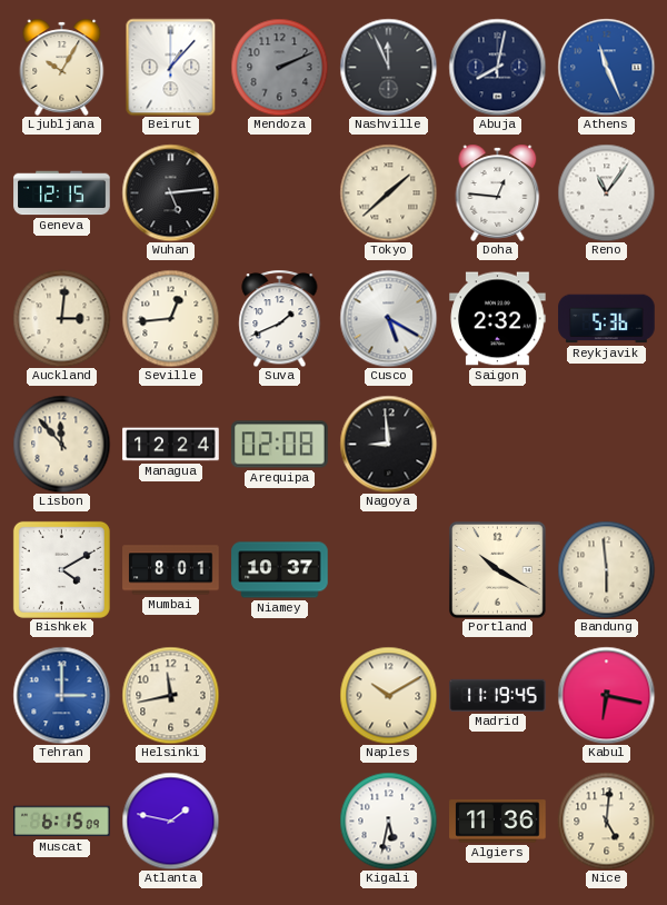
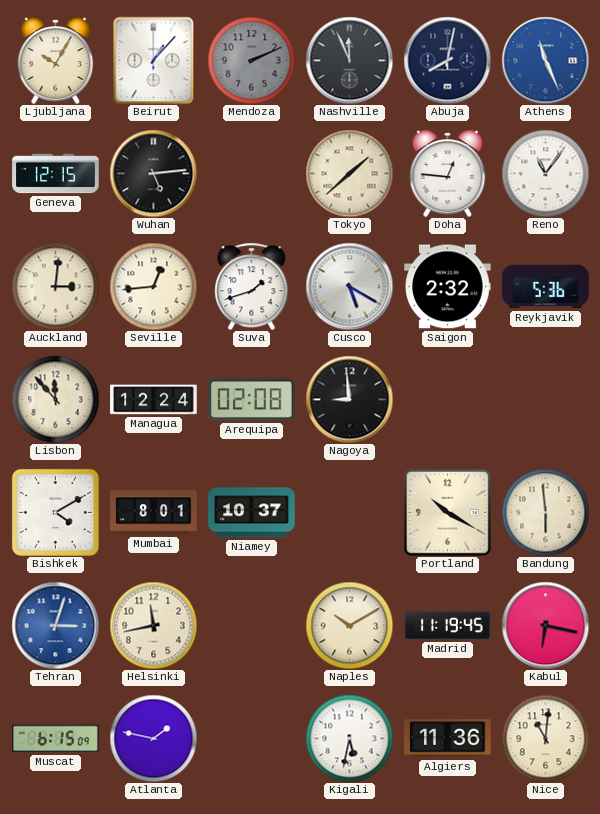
Suva: 1:41 -> 1:42 (252, 286)
Tehran: 3:00 -> 3:03 (55, 625)
Nice: 5:01 -> 11:01 (545, 738)
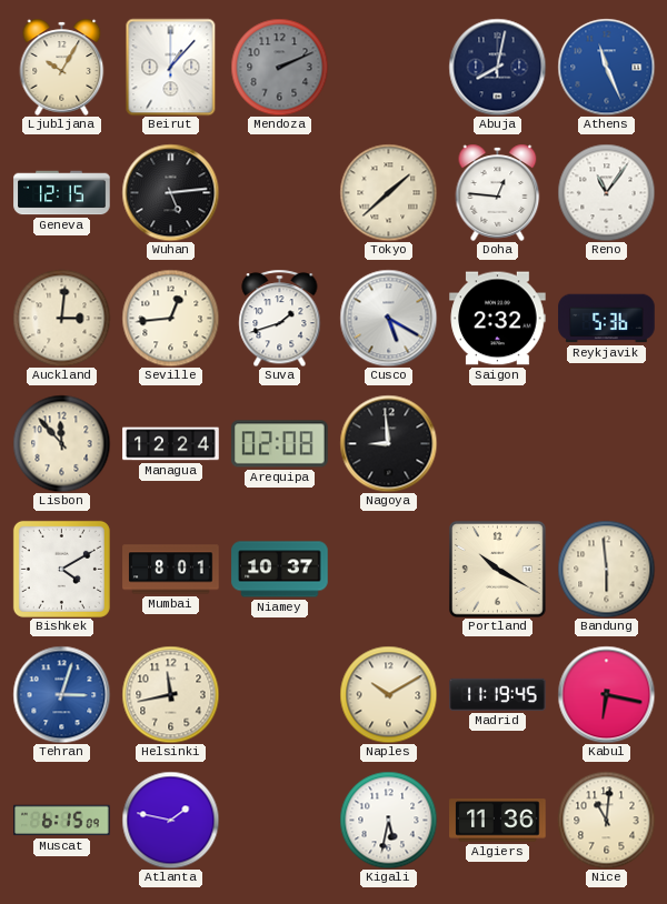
Nashville: 11:56 -> none (349, 60)
